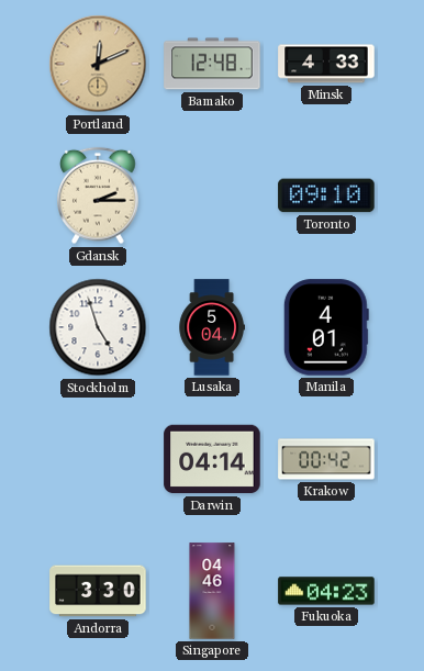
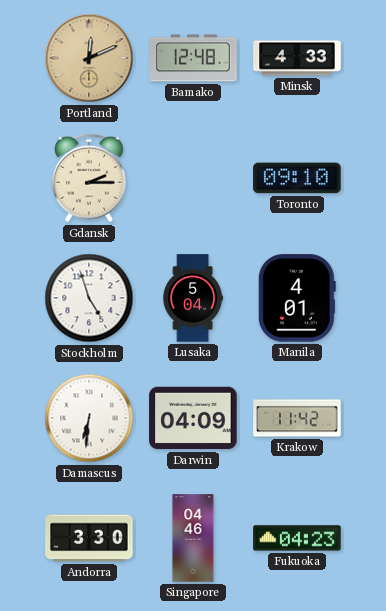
Damascus: none -> 6:31 (89, 418)
Darwin: 04:14 -> 04:09 (193, 418)
Krakow: 00:42 -> 11:42 (297, 418)
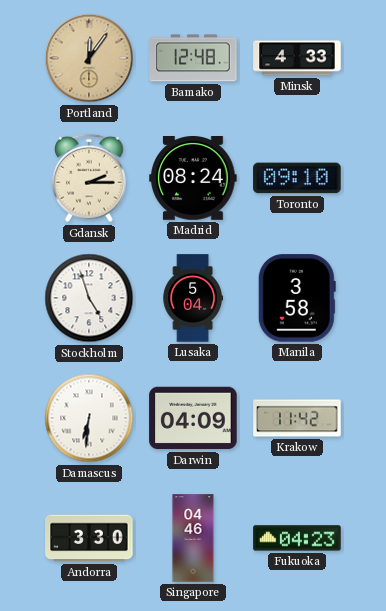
Portland: 12:11 -> 12:06 (89, 58)
Madrid: none -> 08:24 (193, 179)
Manila: 4:01 -> 3:58 (297, 298)
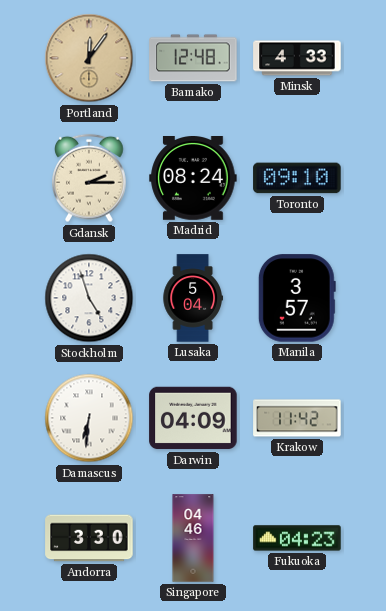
Manila: 3:58 -> 3:57 (297, 298)
